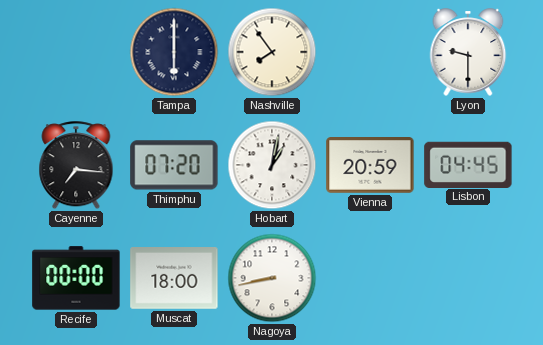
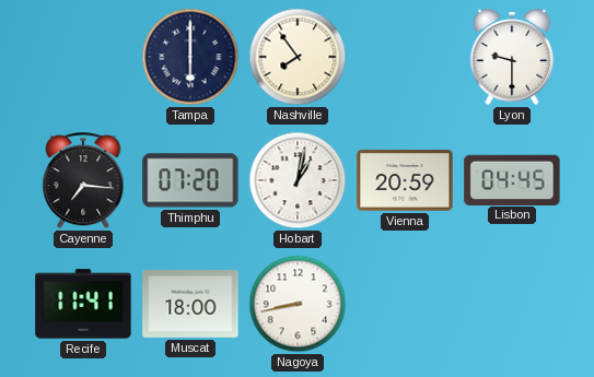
Recife: 00:00 -> 11:41 (83, 304)
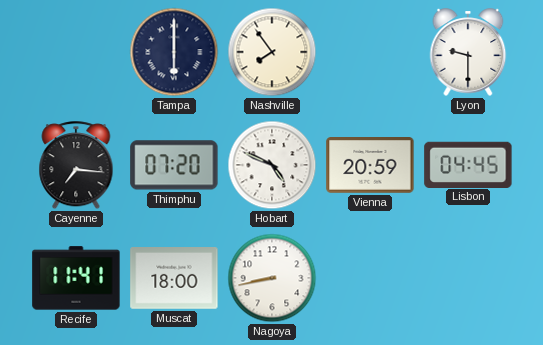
Hobart: 1:02 -> 4:49 (272, 165)
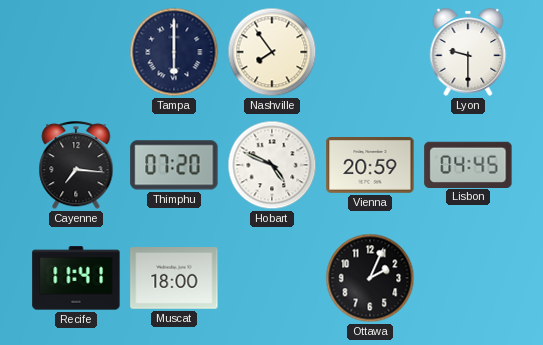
Nagoya: 8:43 -> none (272, 278)
Ottawa: none -> 2:04 (370, 278)
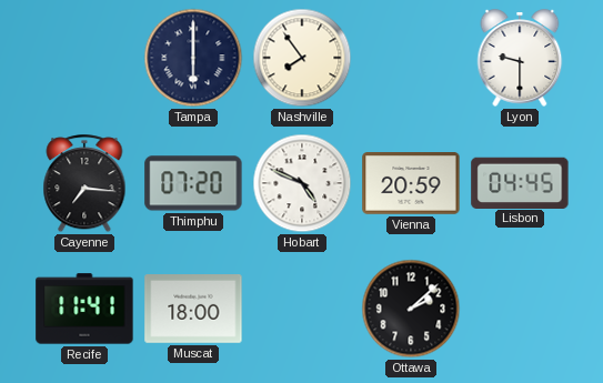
Ottawa: 2:04 -> 2:08 (411, 309)
